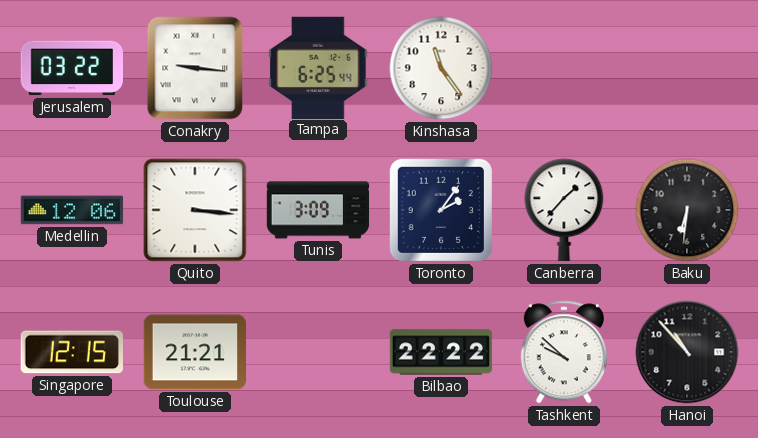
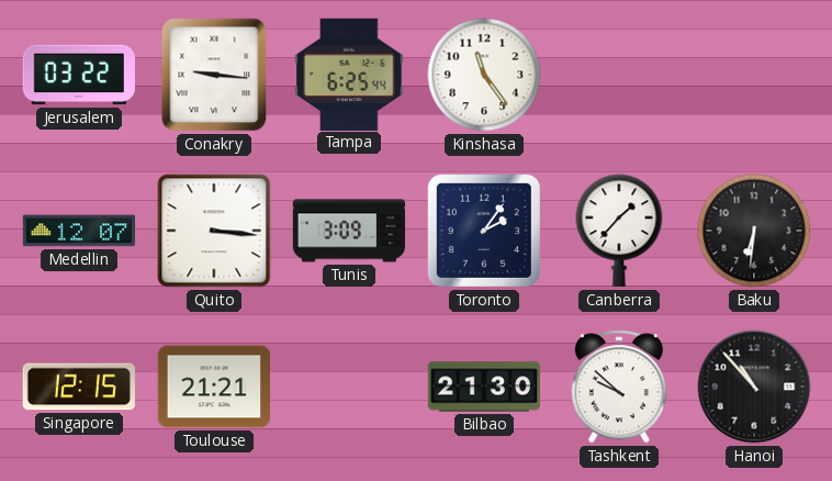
Medellin: 12:06 -> 12:07 (79, 231)
Bilbao: 22:22 -> 21:30 (484, 387)
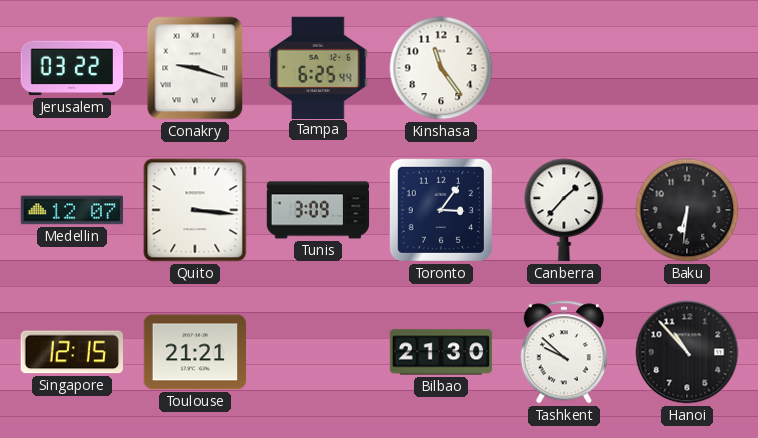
Conakry: 9:16 -> 9:18 (195, 68)
Toronto: 2:06 -> 3:06 (441, 210)
